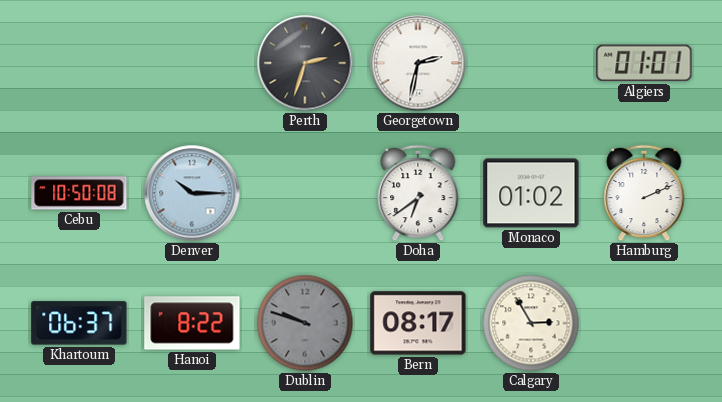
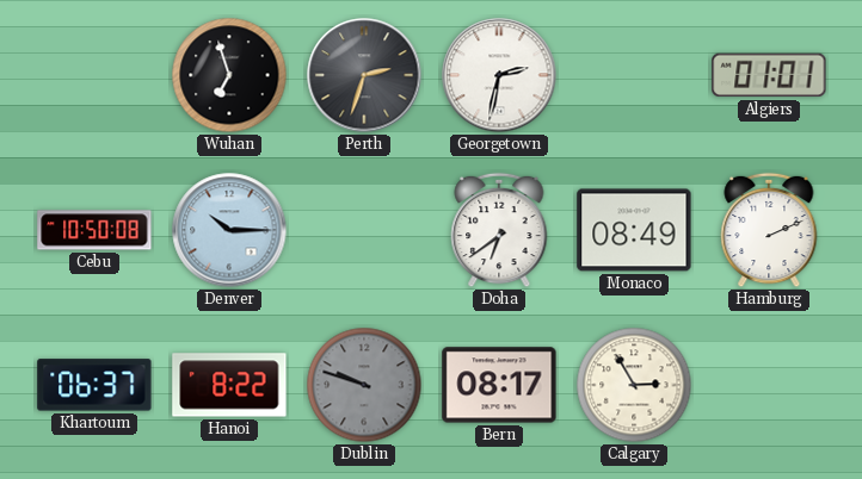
Wuhan: none -> 6:57 (229, 75)
Monaco: 01:02 -> 08:49 (634, 230)
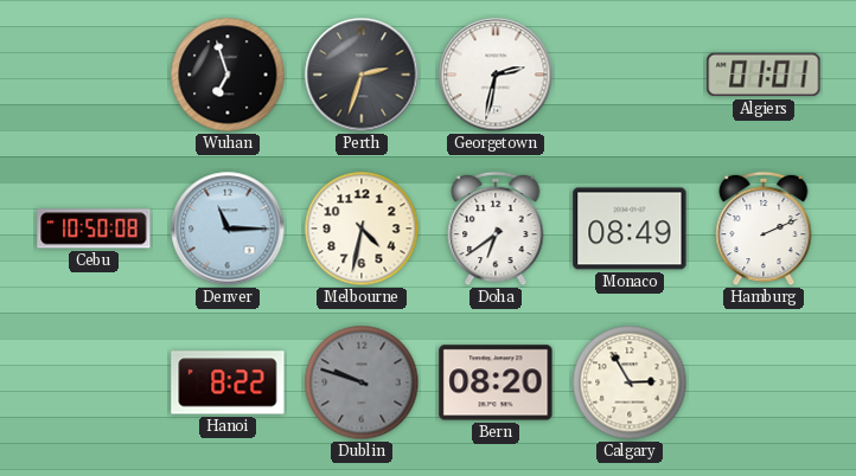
Denver: 10:15 -> 11:15 (228, 229)
Melbourne: none -> 4:32 (362, 229)
Khartoum: 06:37 -> none (94, 385)
Bern: 08:17 -> 08:20 (496, 382)
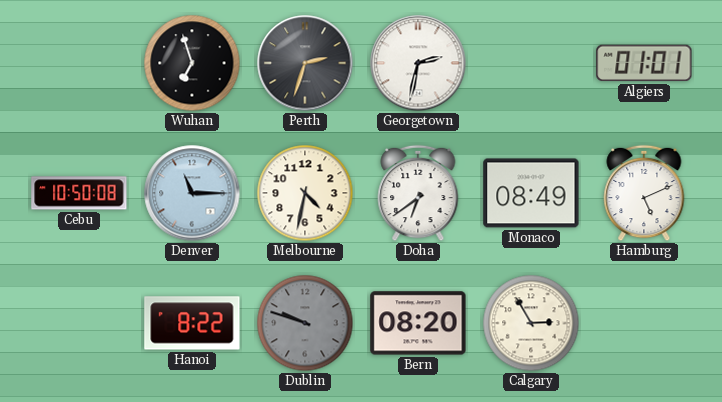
Hamburg: 2:11 -> 5:11 (644, 193)
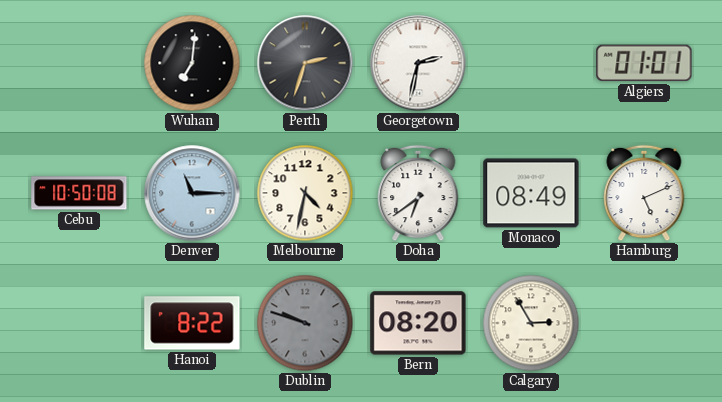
Wuhan: 6:57 -> 7:01 (192, 63)
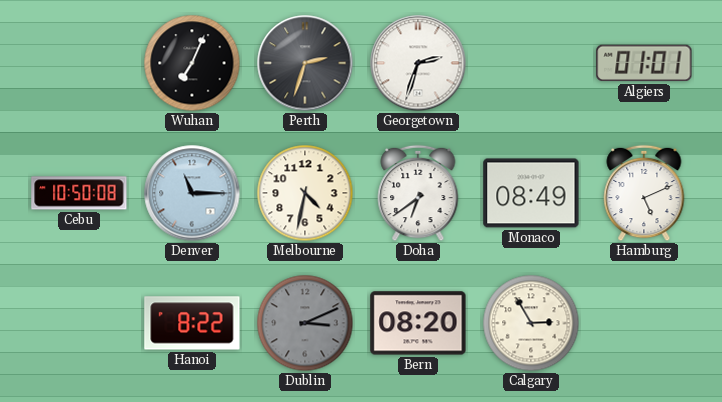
Wuhan: 7:01 -> 7:04 (192, 63)
Georgetown: 2:32 -> 2:33 (418, 63)
Dublin: 9:48 -> 3:11 (305, 323)
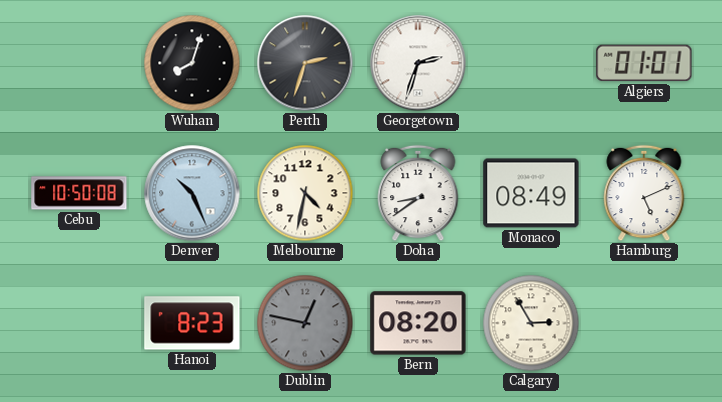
Wuhan: 7:04 -> 8:03 (192, 63)
Denver: 11:15 -> 10:26 (192, 193)
Doha: 6:39 -> 8:39 (418, 193)
Hanoi: 8:22 -> 8:23 (192, 323)
Dublin: 3:11 -> 12:47 (305, 323)
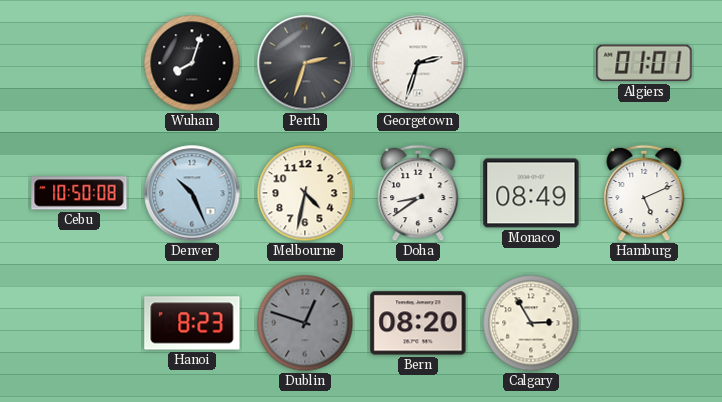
Dublin: 12:47 -> 12:48 (305, 323)
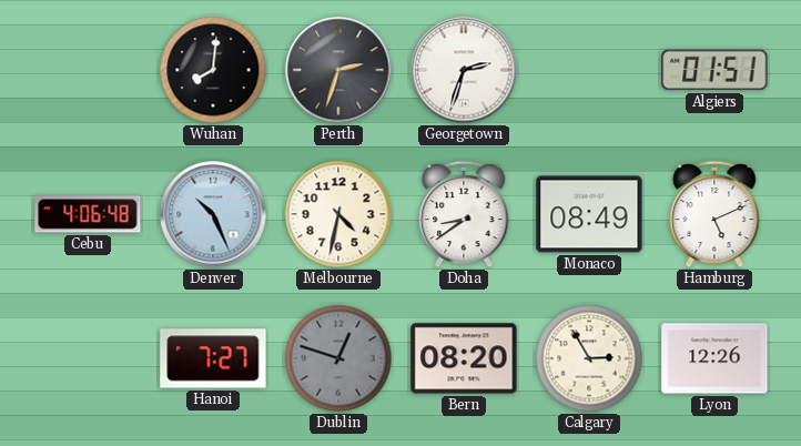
Wuhan: 8:03 -> 8:01 (213, 70)
Algiers: 01:01 -> 01:51 (714, 70)
Cebu: 10:50 -> 4:06 (88, 214)
Hanoi: 8:23 -> 7:27 (213, 358)
Lyon: none -> 12:26 (714, 358)
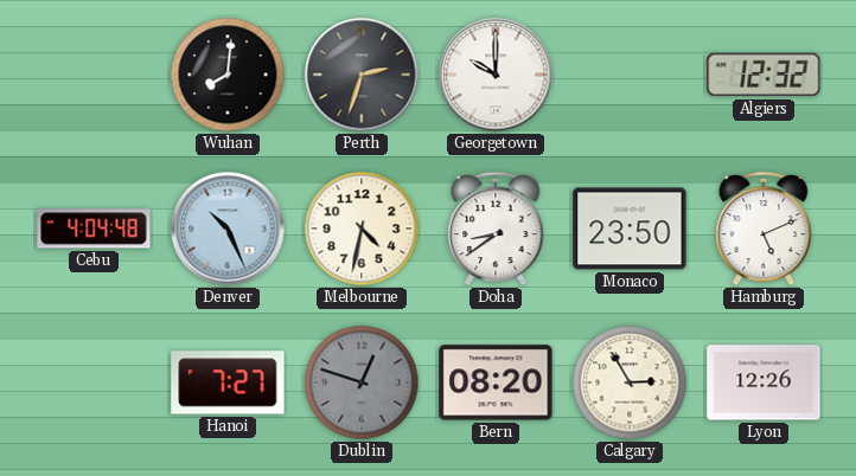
Georgetown: 2:33 -> 10:00 (496, 75)
Algiers: 01:51 -> 12:32 (764, 75)
Cebu: 4:06 -> 4:04 (94, 229)
Monaco: 08:49 -> 23:50 (630, 229)
